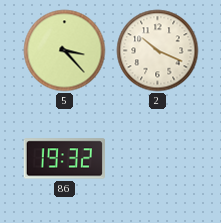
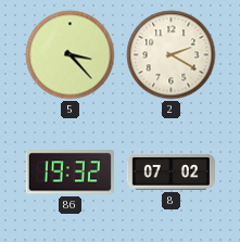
2: 10:19 -> 2:20 (172, 55)
8: none -> 07:02 (170, 171)
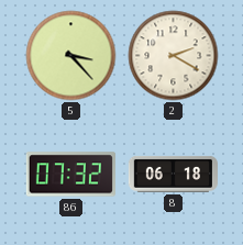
86: 19:32 -> 07:32 (70, 175)
8: 07:02 -> 06:18 (173, 174)
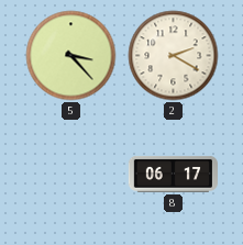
86: 07:32 -> none (70, 175)
8: 06:18 -> 06:17 (173, 174)
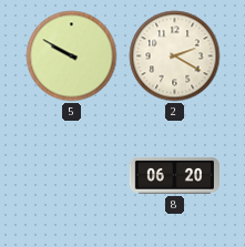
5: 3:23 -> 9:50 (72, 56)
8: 06:17 -> 06:20 (174, 175)
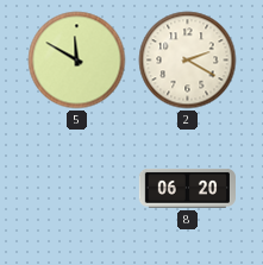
5: 9:50 -> 11:50 (77, 61)
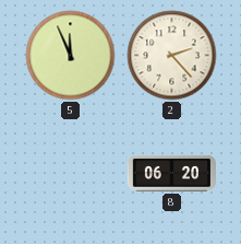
5: 11:50 -> 11:56 (71, 56)
2: 2:20 -> 2:23 (172, 56)
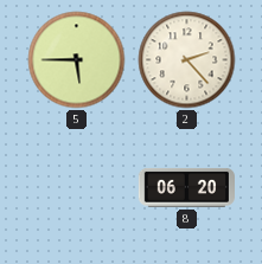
5: 11:56 -> 5:45 (77, 60)
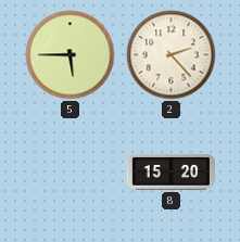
8: 06:20 -> 15:20 (170, 171)
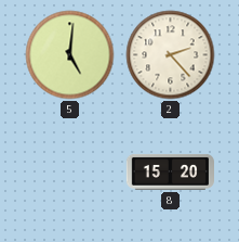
5: 5:45 -> 5:01 (70, 55)
